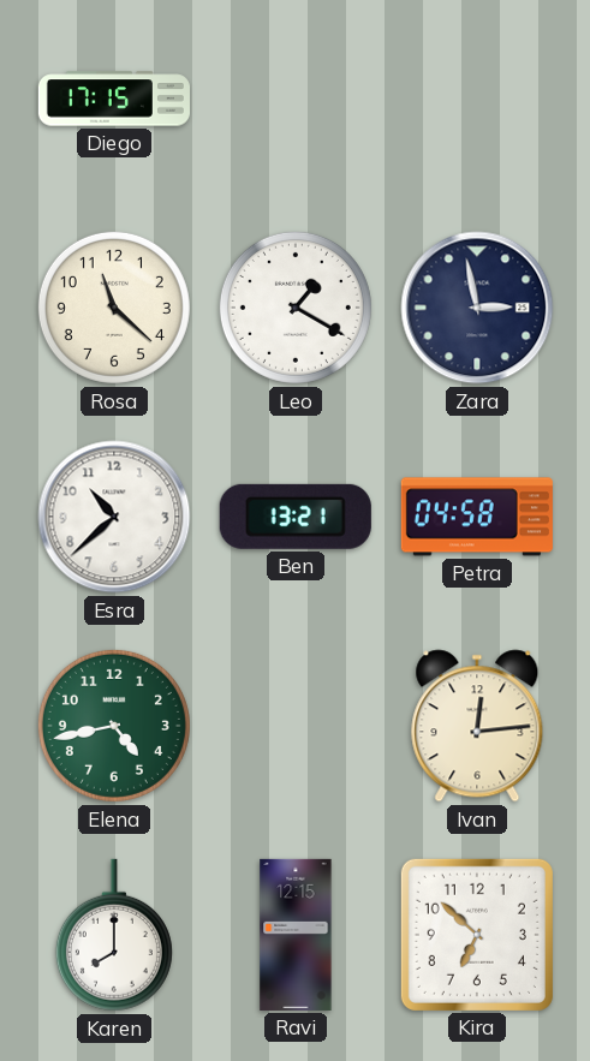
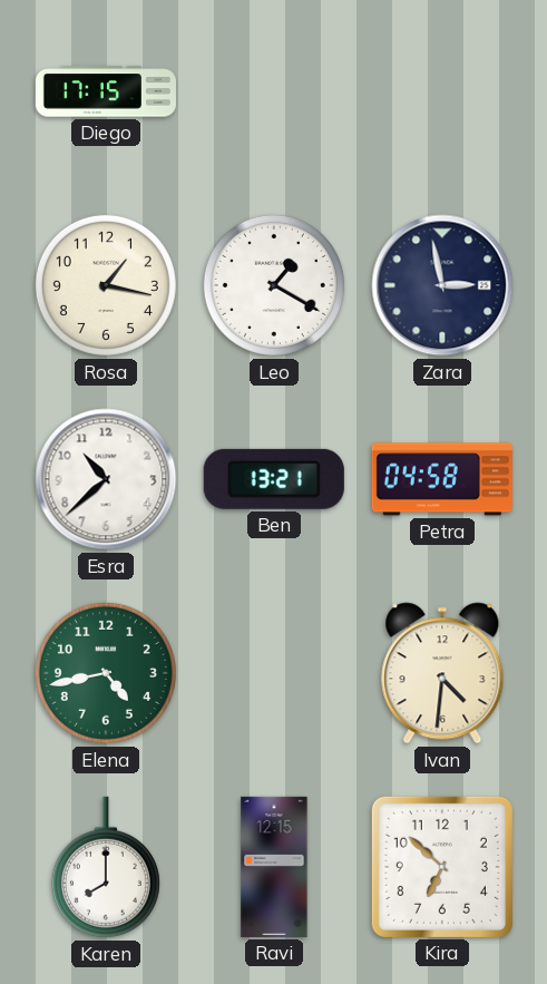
Rosa: 11:22 -> 1:17 (106, 285)
Ivan: 12:14 -> 4:31 (442, 673)
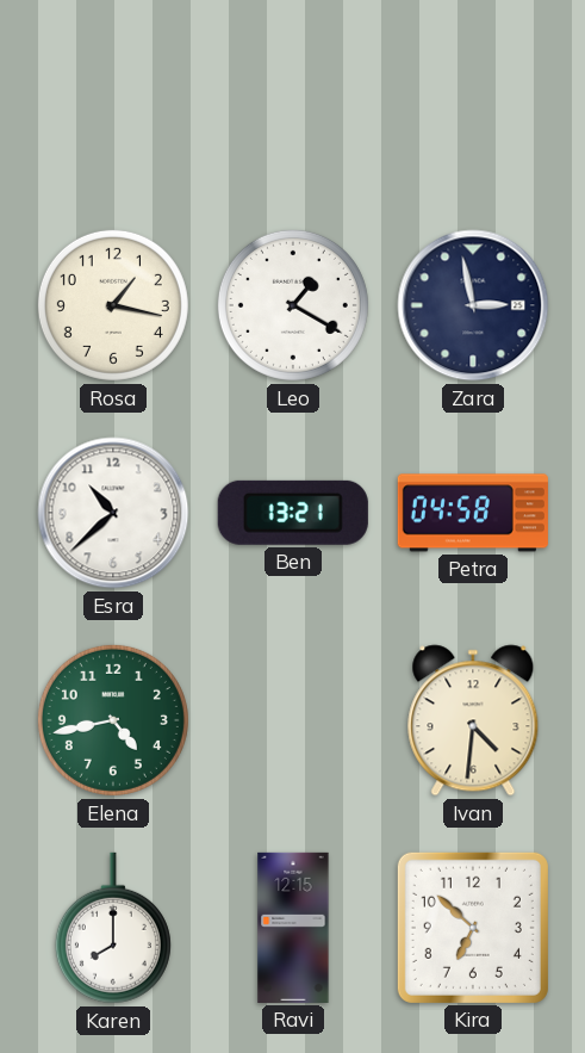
Diego: 17:15 -> none (106, 91)
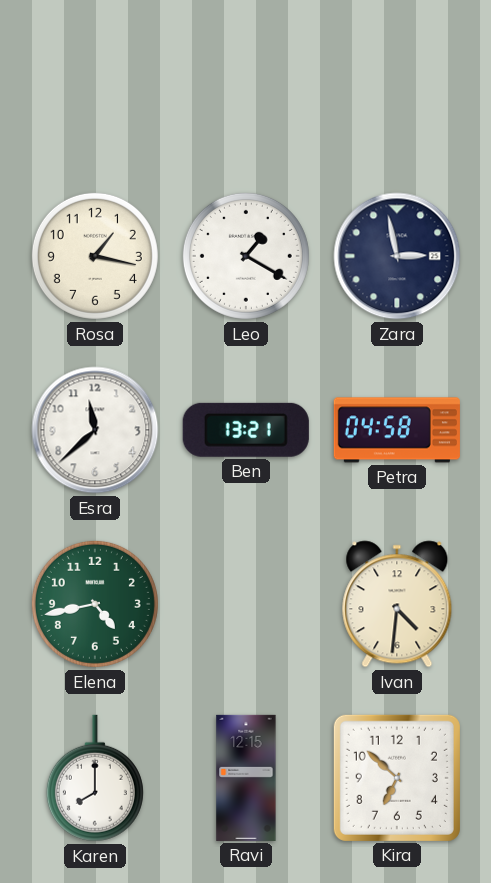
Esra: 10:38 -> 11:38 (95, 430)
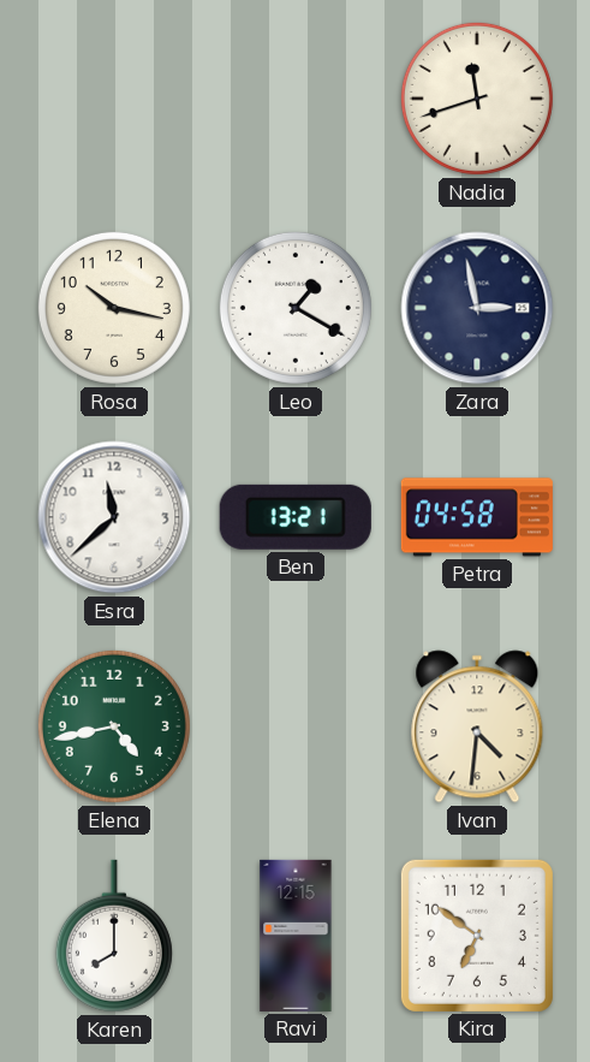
Nadia: none -> 11:42 (477, 99)
Rosa: 1:17 -> 10:17 (114, 308)
Kira: 6:52 -> 6:51 (477, 936)
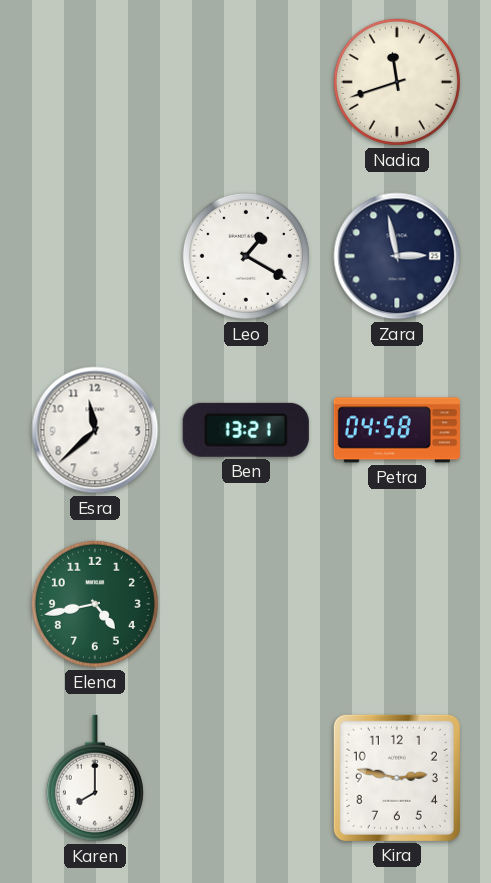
Rosa: 10:17 -> none (114, 308)
Ivan: 4:31 -> none (477, 726)
Ravi: 12:15 -> none (296, 936)
Kira: 6:51 -> 2:47 (397, 778)
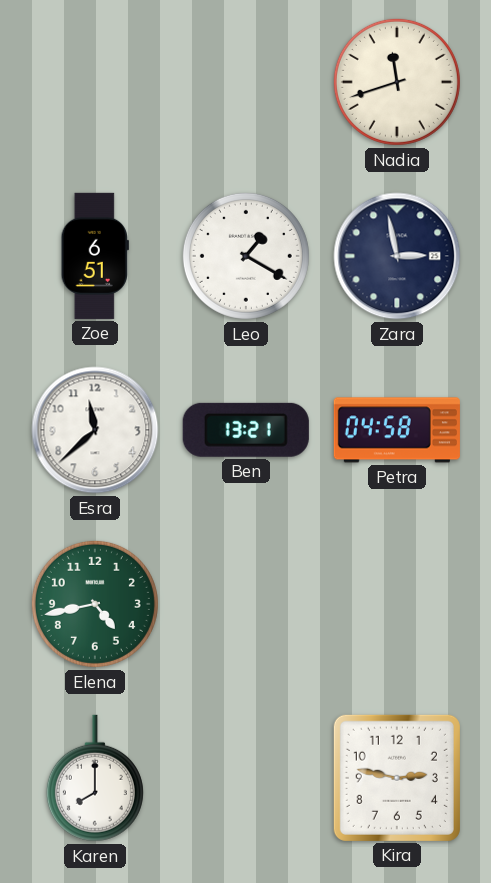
Zoe: none -> 6:51 (95, 256)
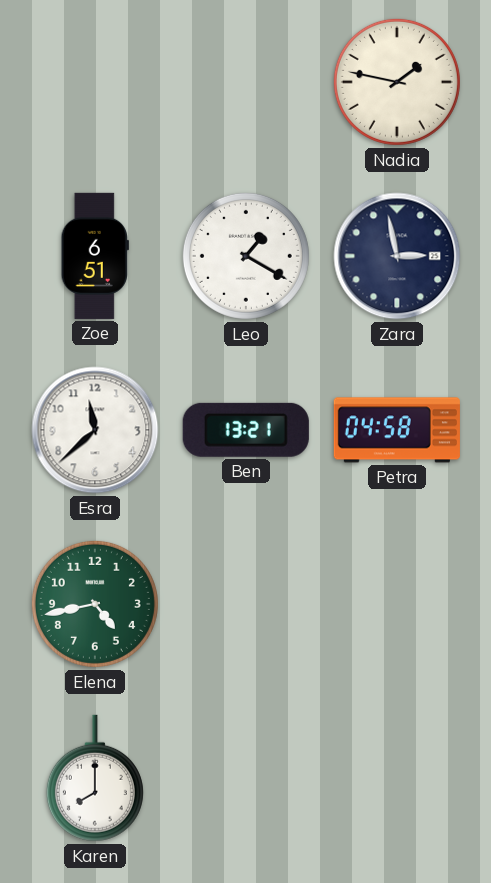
Nadia: 11:42 -> 1:47 (397, 82)
Kira: 2:47 -> none (397, 778)
